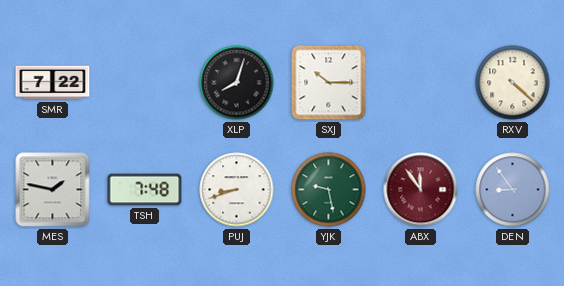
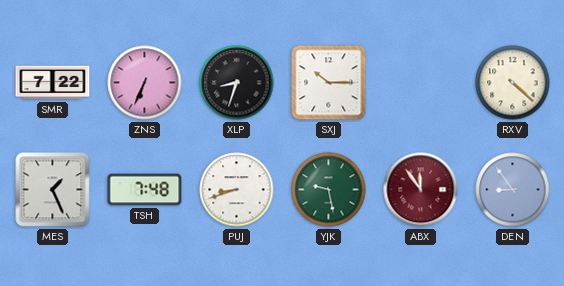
ZNS: none -> 6:34 (145, 83)
XLP: 8:03 -> 8:33 (237, 83)
MES: 1:47 -> 1:26 (53, 190)
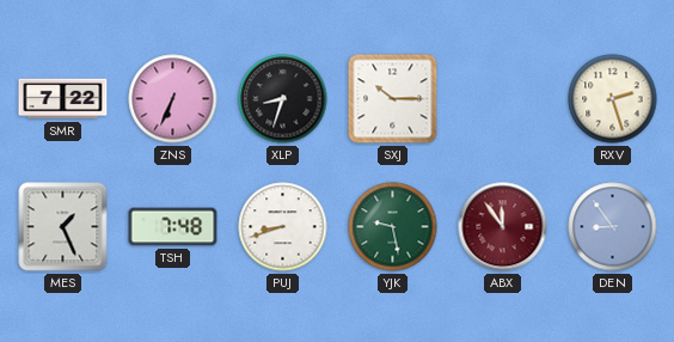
RXV: 4:22 -> 2:27 (613, 99)
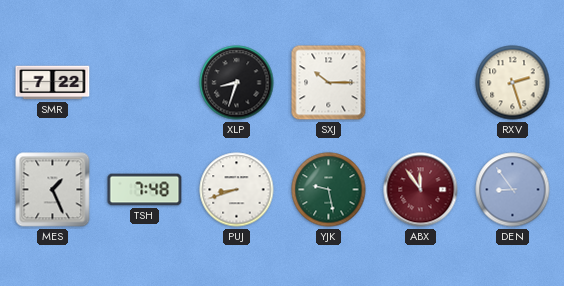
ZNS: 6:34 -> none (173, 99)
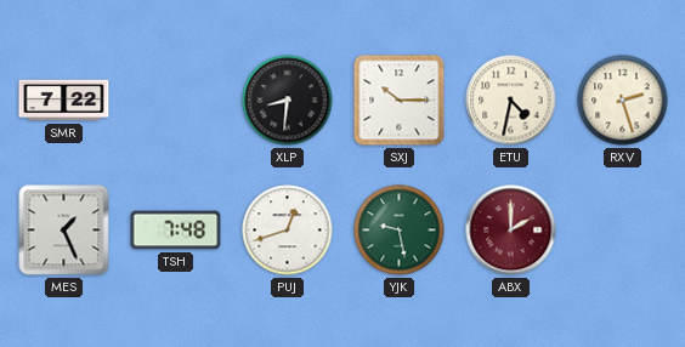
XLP: 8:33 -> 8:31 (288, 101)
ETU: none -> 4:32 (511, 101)
PUJ: 8:42 -> 12:42 (288, 231)
ABX: 11:54 -> 2:00 (511, 231)
DEN: 8:54 -> none (513, 190)
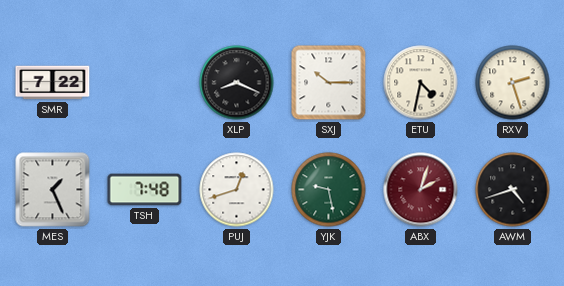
XLP: 8:31 -> 8:19 (237, 83)
ABX: 2:00 -> 2:03 (421, 190)
AWM: none -> 4:42 (513, 190)
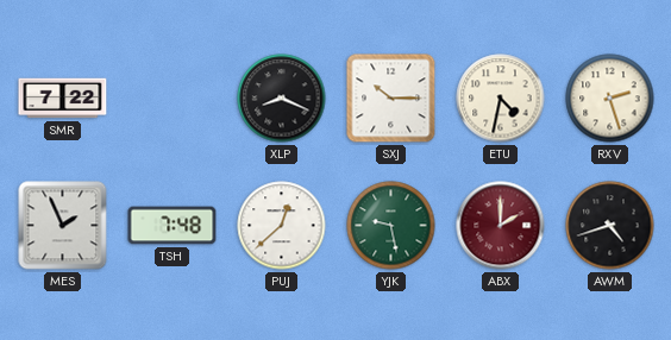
MES: 1:26 -> 1:56 (63, 226)
PUJ: 12:42 -> 12:38 (282, 226)
ABX: 2:03 -> 2:00 (501, 226)
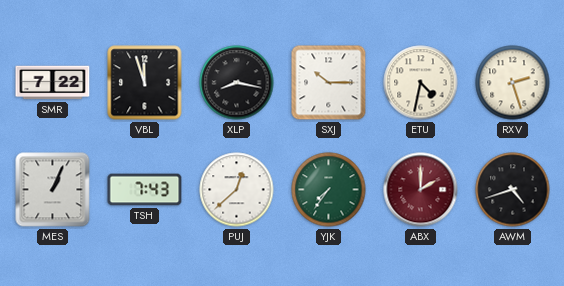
VBL: none -> 11:57 (145, 83)
XLP: 8:19 -> 8:17 (237, 83)
MES: 1:56 -> 1:04 (53, 190)
TSH: 7:48 -> 7:43 (145, 190)
YJK: 9:28 -> 7:36 (329, 190)
